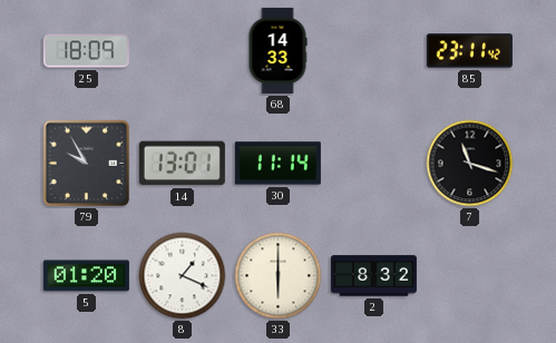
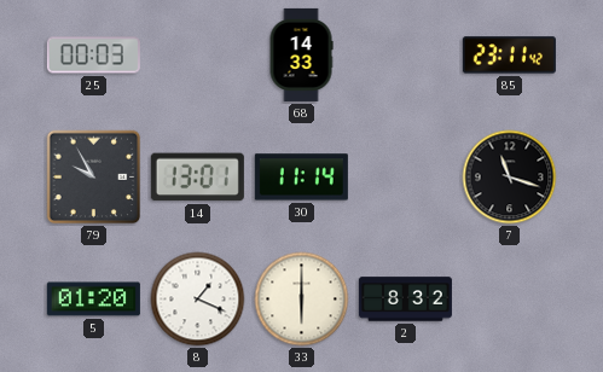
25: 18:09 -> 00:03 (93, 56)
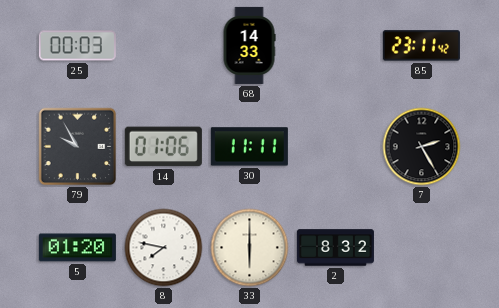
14: 13:01 -> 01:06 (163, 147)
30: 11:14 -> 11:11 (249, 147)
7: 11:18 -> 2:25 (422, 147)
8: 1:19 -> 7:47 (164, 248)
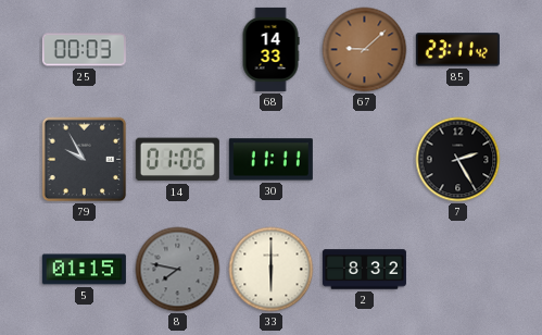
67: none -> 9:08 (365, 50)
5: 01:20 -> 01:15 (84, 270)
8 dial: white -> grey (178, 270)
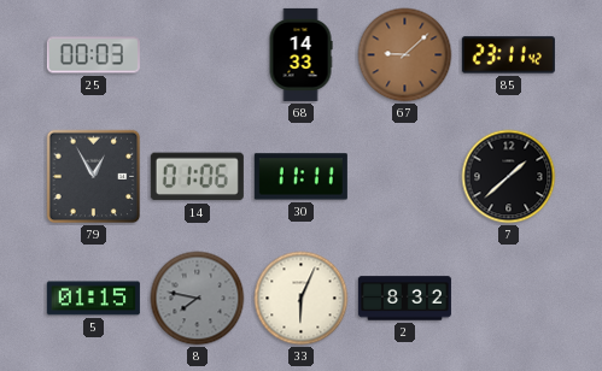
79: 9:55 -> 12:55 (94, 177)
7: 2:25 -> 1:38 (509, 177)
33: 6:00 -> 6:04 (302, 299)
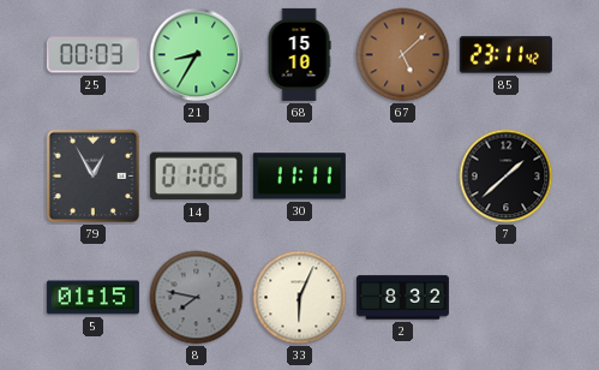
21: none -> 8:35 (197, 55)
68: 14:33 -> 15:10 (299, 54)
67: 9:08 -> 5:08 (403, 55)
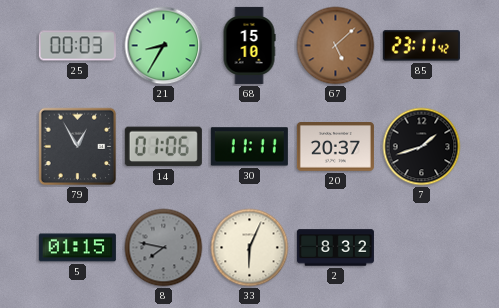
20: none -> 20:37 (335, 147)
7: 1:38 -> 1:42 (422, 147)
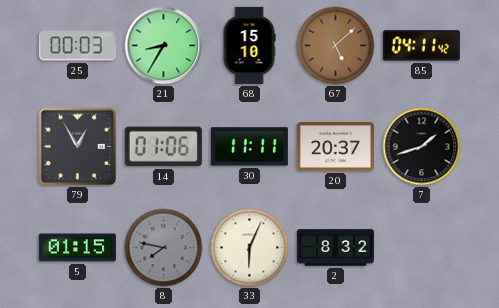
85: 23:11 -> 04:11 (421, 46)
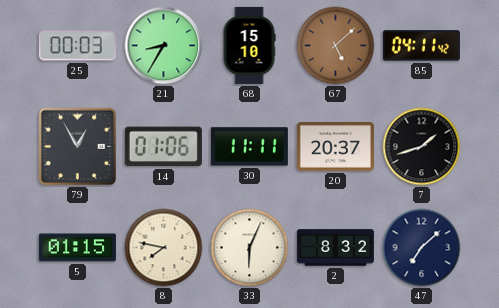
8 dial: grey -> cream (164, 248)
47: none -> 7:08 (422, 248)
